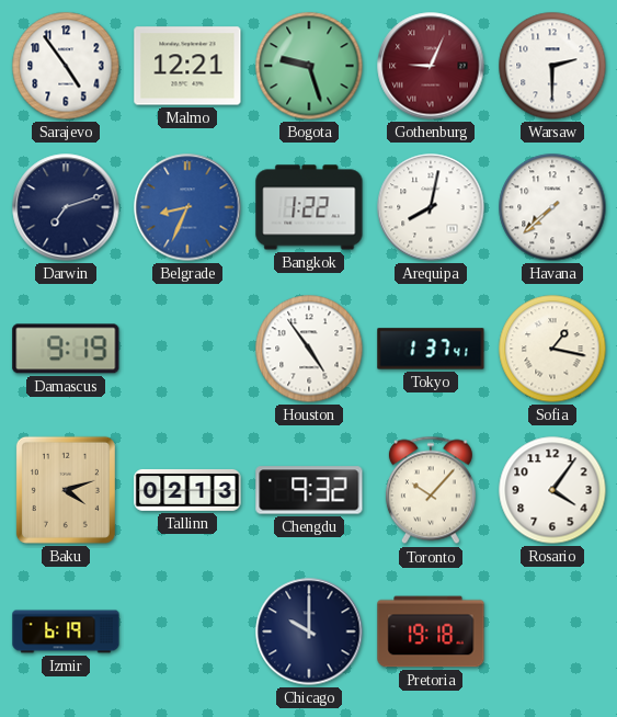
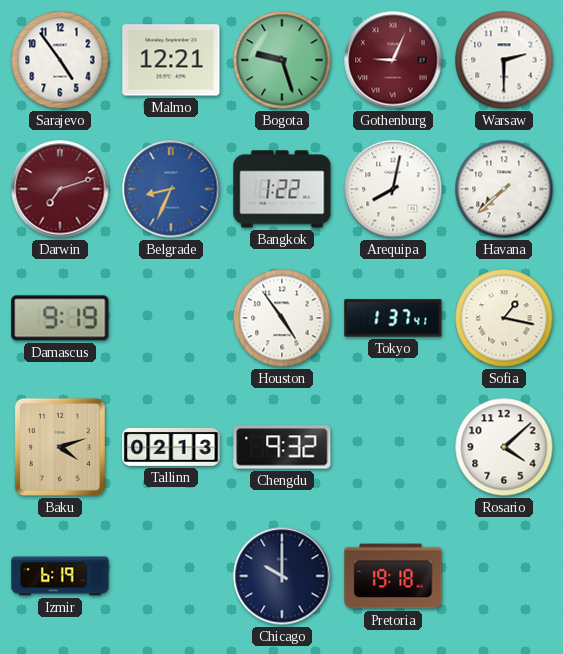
Darwin dial: navy -> burgundy (60, 189)
Toronto: 10:07 -> none (431, 490)
Rosario: 4:06 -> 4:08 (504, 447)
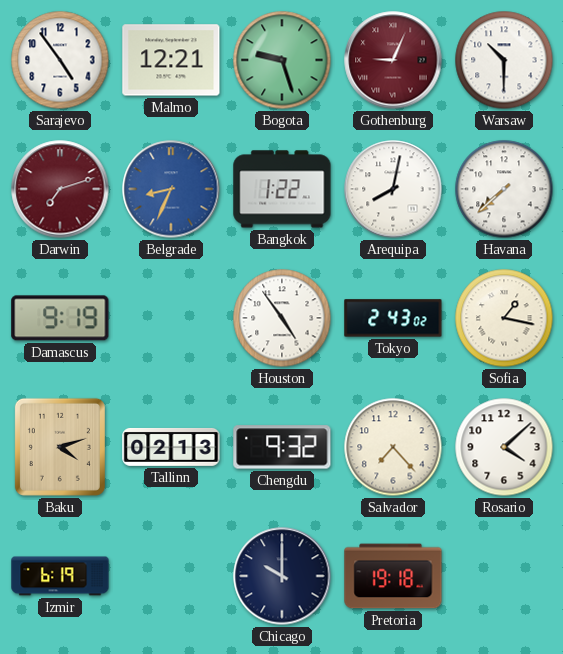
Warsaw: 2:30 -> 10:30 (504, 60)
Tokyo: 1:37 -> 2:43 (393, 318)
Salvador: none -> 7:23 (393, 447)
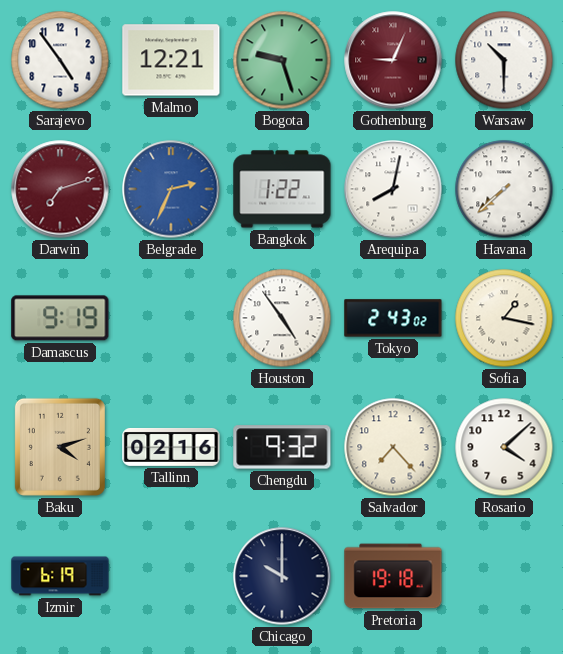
Belgrade: 8:34 -> 2:34 (171, 189)
Tallinn: 02:13 -> 02:16 (171, 447)
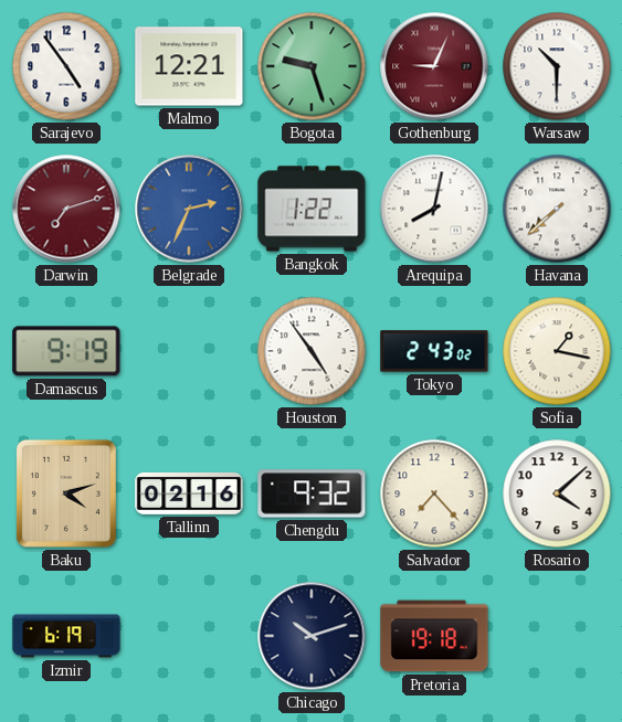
Chicago: 10:00 -> 10:12 (312, 636)
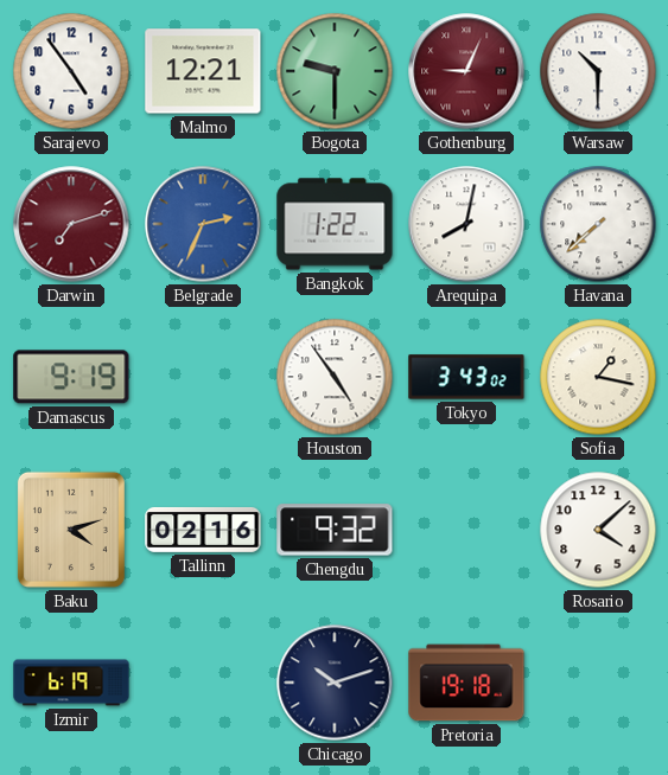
Bogota: 9:27 -> 9:30 (335, 71)
Tokyo: 2:43 -> 3:43 (466, 377)
Salvador: 7:23 -> none (434, 493)
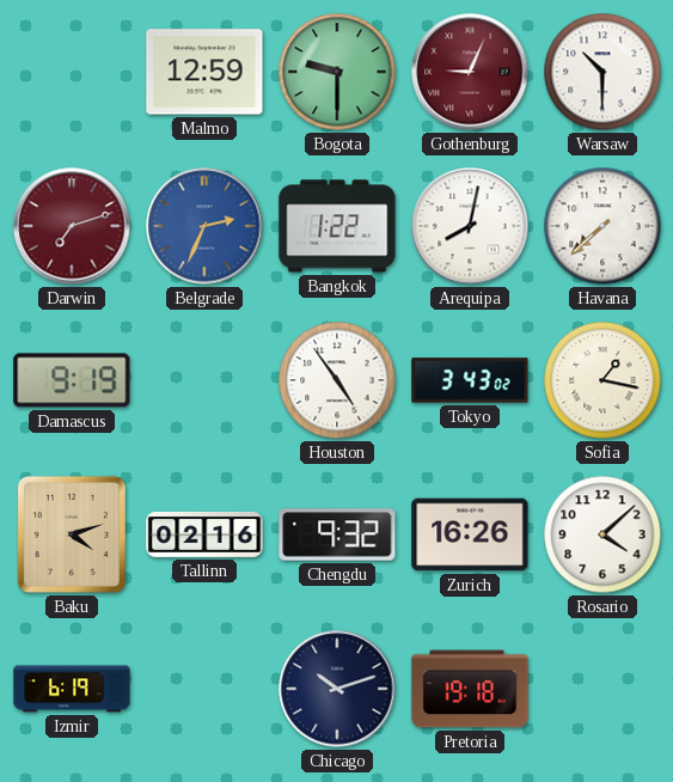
Sarajevo: 4:54 -> none (71, 71)
Malmo: 12:21 -> 12:59 (204, 72)
Zurich: none -> 16:26 (470, 534)
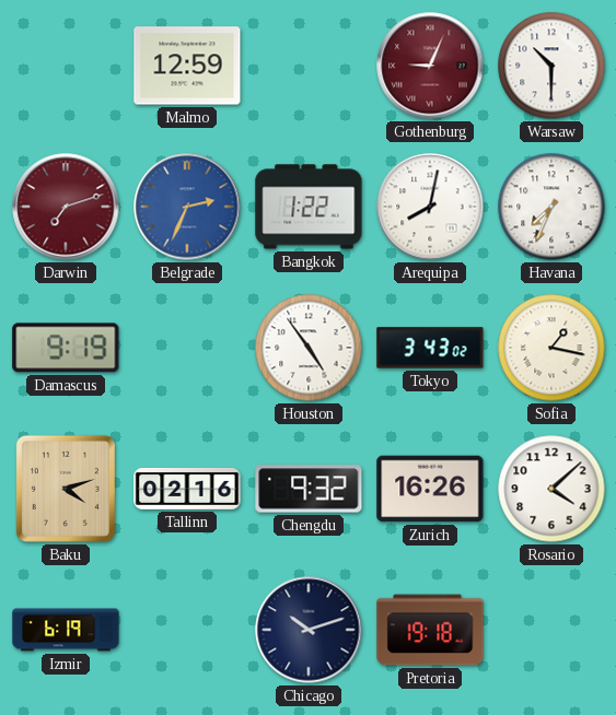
Bogota: 9:30 -> none (337, 72)
Havana: 7:38 -> 7:34 (551, 207)
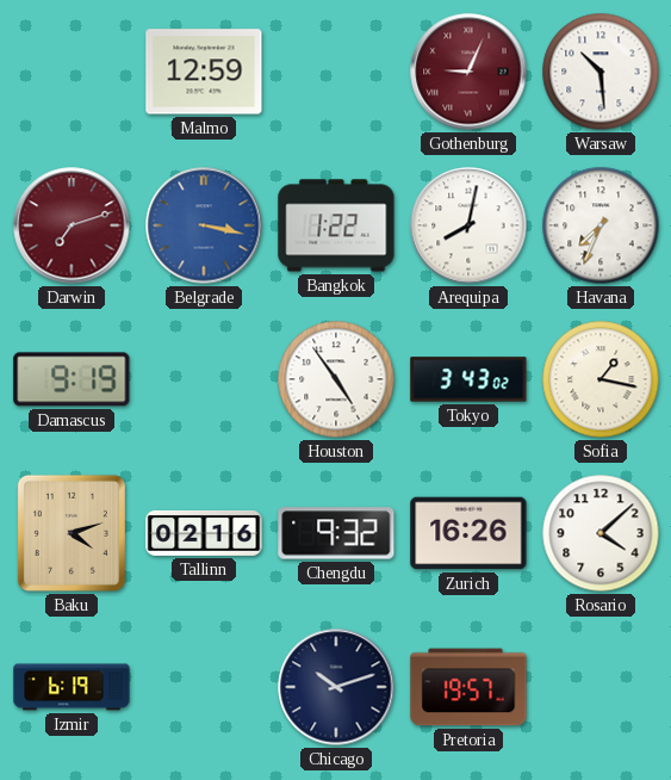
Warsaw: 10:30 -> 10:29 (601, 72)
Belgrade: 2:34 -> 3:17 (204, 225)
Pretoria: 19:18 -> 19:57 (468, 687)
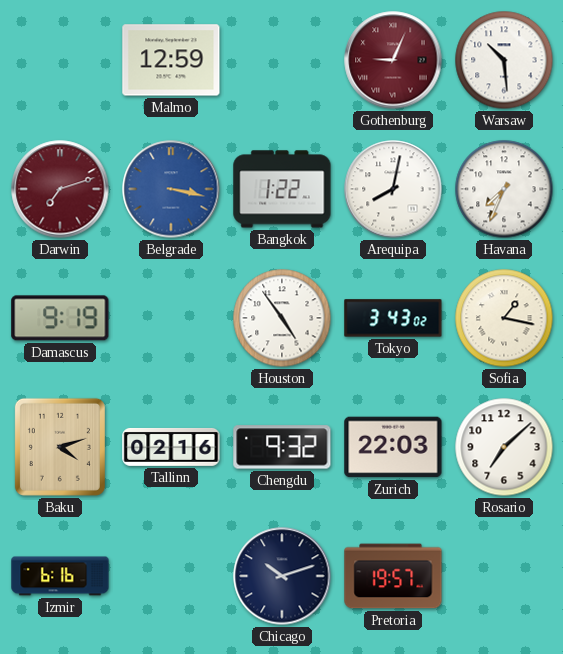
Zurich: 16:26 -> 22:03 (393, 447)
Rosario: 4:08 -> 7:08 (504, 447)
Izmir: 6:19 -> 6:16 (60, 576)
